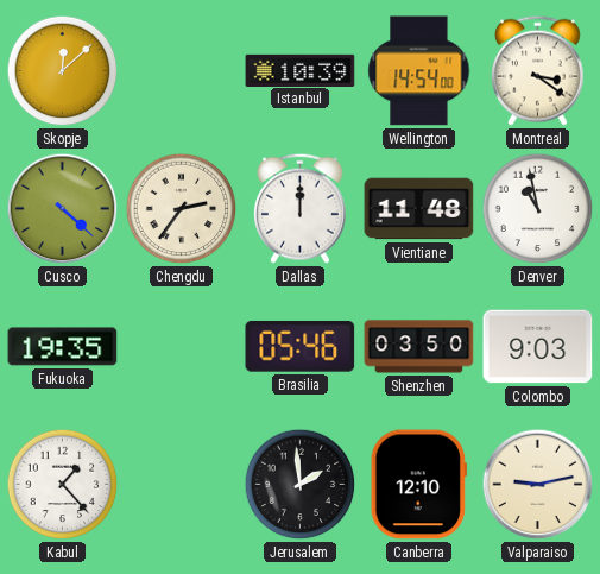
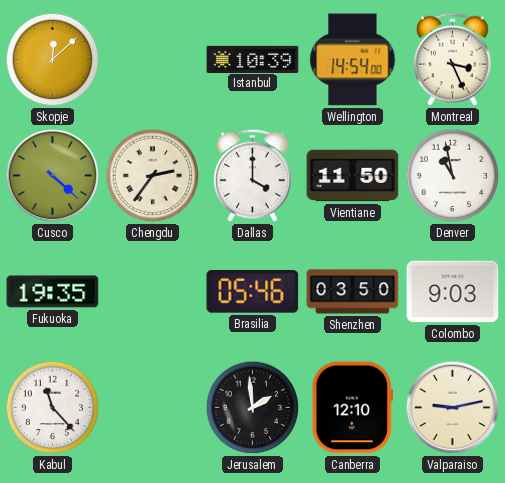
Montreal: 3:21 -> 3:26 (452, 59)
Dallas: 12:00 -> 4:00 (252, 175)
Vientiane: 11:48 -> 11:50 (353, 176)
Kabul: 1:23 -> 11:23 (53, 408)
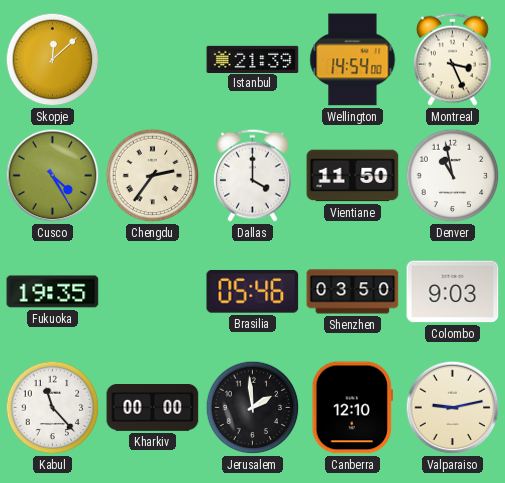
Istanbul: 10:39 -> 21:39 (253, 59)
Cusco: 4:22 -> 4:25 (53, 176)
Kharkiv: none -> 00:00 (153, 408)
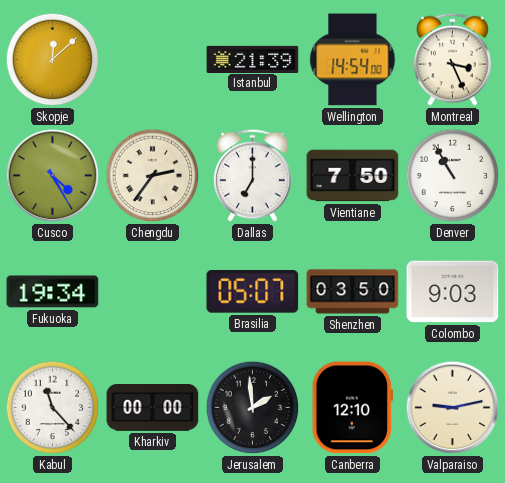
Dallas: 4:00 -> 7:00 (252, 175)
Vientiane: 11:50 -> 7:50 (353, 176)
Denver: 10:58 -> 10:55 (453, 176)
Fukuoka: 19:35 -> 19:34 (53, 292)
Brasilia: 05:46 -> 05:07 (253, 291)
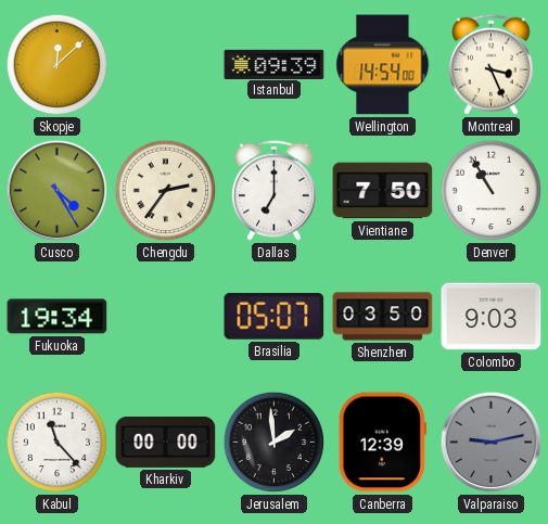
Istanbul: 21:39 -> 09:39 (275, 64)
Canberra: 12:10 -> 12:39 (382, 443)
Valparaiso dial: cream -> grey (492, 443)
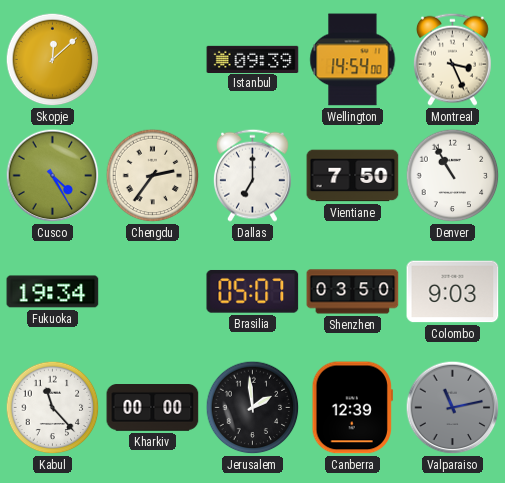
Valparaiso: 9:13 -> 11:13 (453, 408)
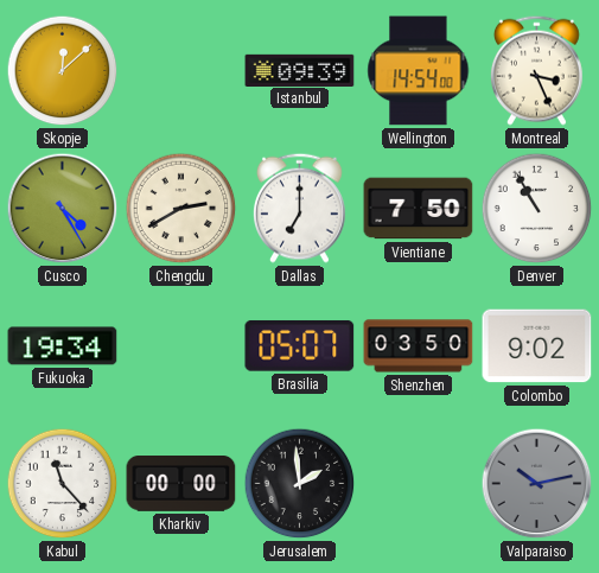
Chengdu: 2:36 -> 2:40 (181, 209)
Colombo: 9:03 -> 9:02 (537, 346)
Canberra: 12:39 -> none (352, 408)
Valparaiso: 11:13 -> 10:13 (537, 484)
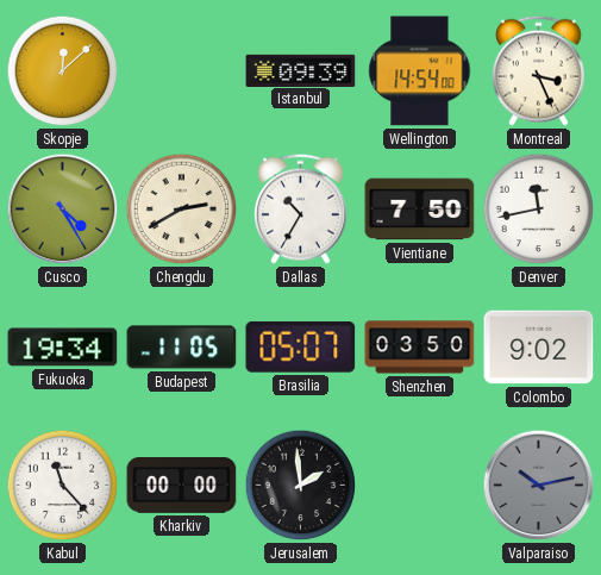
Dallas: 7:00 -> 10:35 (300, 208)
Denver: 10:55 -> 11:43 (539, 210)
Budapest: none -> 11:05 (182, 348)
